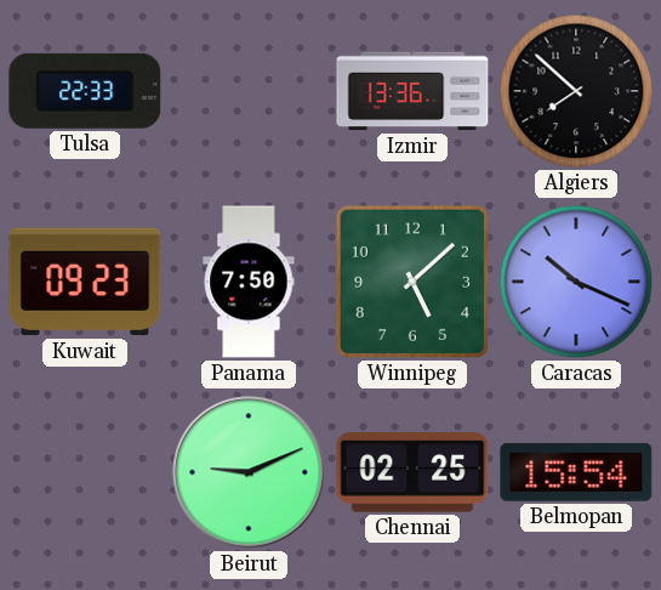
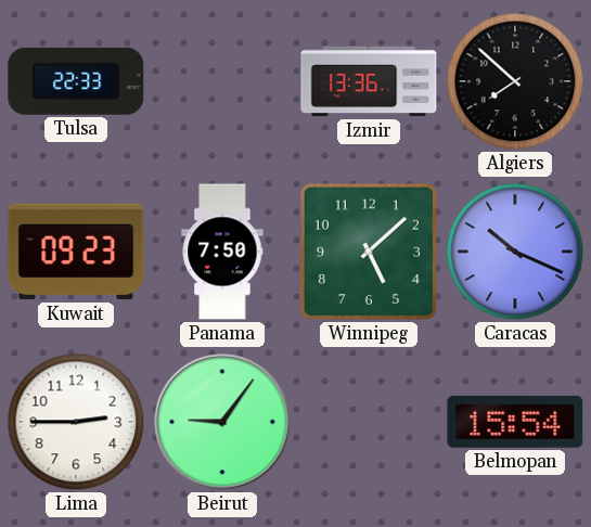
Lima: none -> 2:45 (76, 422)
Beirut: 9:11 -> 9:06 (222, 422)
Chennai: 02:25 -> none (412, 472)
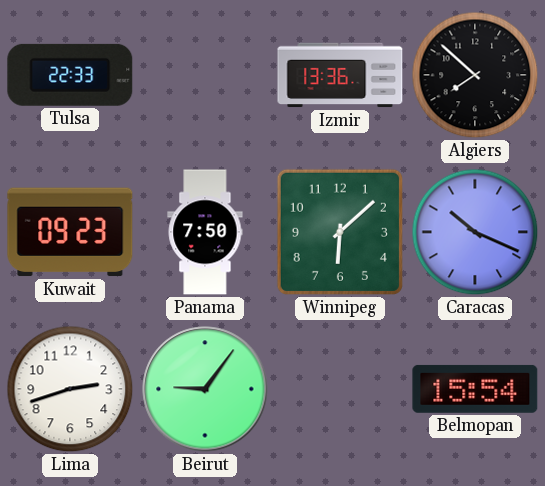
Winnipeg: 5:08 -> 6:08 (340, 232)
Lima: 2:45 -> 2:42 (70, 389)
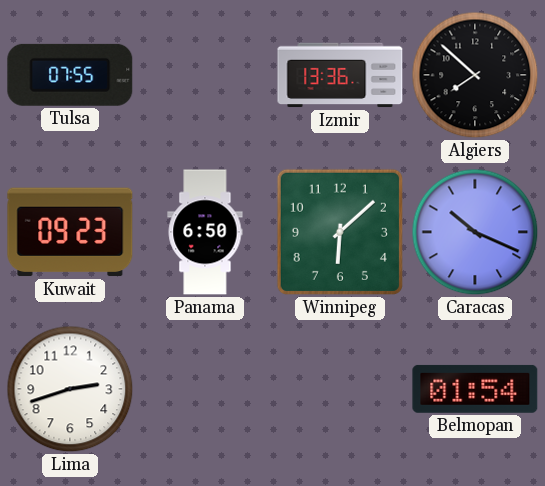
Tulsa: 22:33 -> 07:55 (70, 75)
Panama: 7:50 -> 6:50 (205, 232)
Beirut: 9:06 -> none (205, 389)
Belmopan: 15:54 -> 01:54 (475, 389)
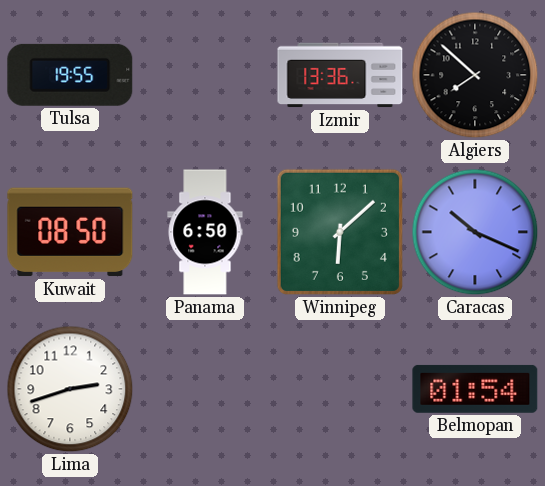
Tulsa: 07:55 -> 19:55 (70, 75)
Kuwait: 09:23 -> 08:50 (70, 232)
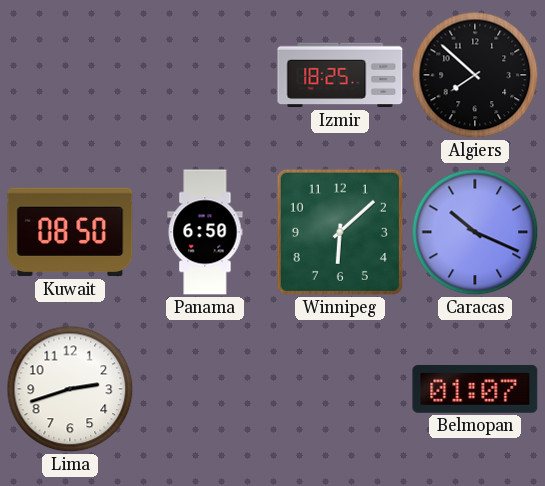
Tulsa: 19:55 -> none (70, 75)
Izmir: 13:36 -> 18:25 (340, 75)
Belmopan: 01:54 -> 01:07 (475, 389)
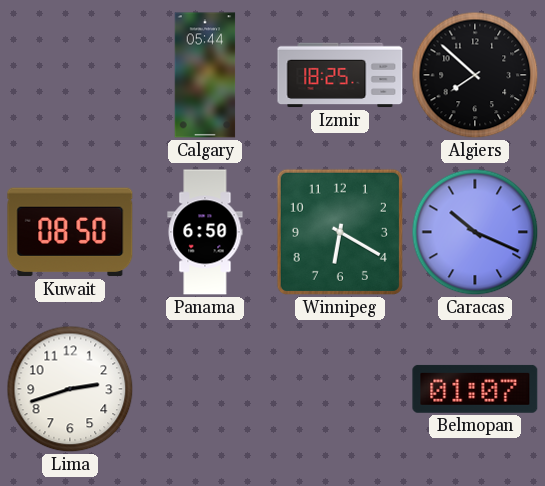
Calgary: none -> 05:44 (205, 75)
Winnipeg: 6:08 -> 6:20 (340, 232)
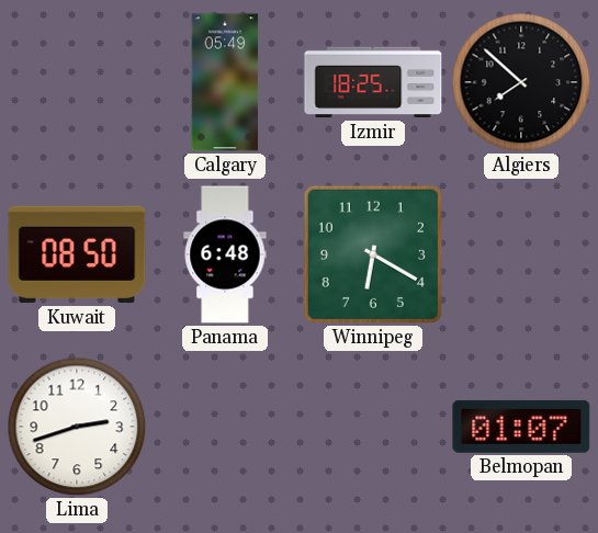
Calgary: 05:44 -> 05:49 (225, 82)
Panama: 6:50 -> 6:48 (225, 254)
Caracas: 10:19 -> none (475, 232)
